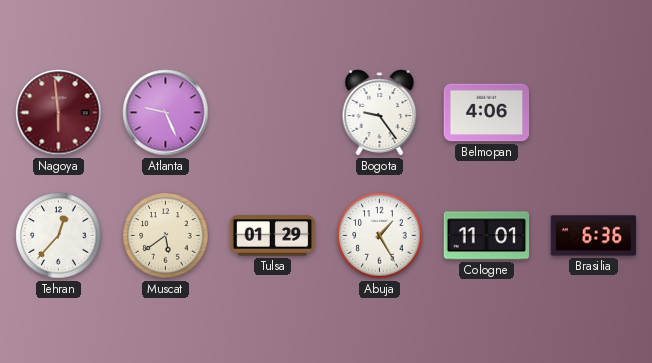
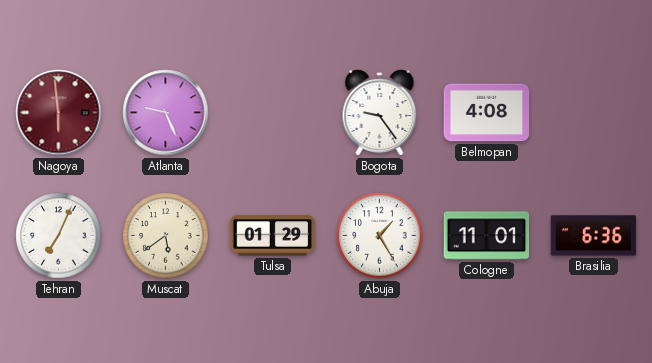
Belmopan: 4:06 -> 4:08 (487, 113)
Tehran: 12:37 -> 7:04 (59, 236)
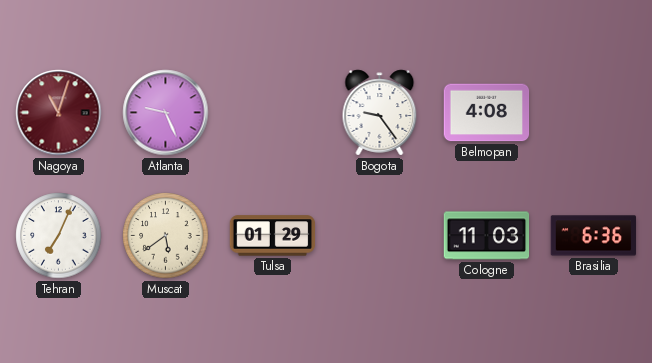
Nagoya: 5:59 -> 11:03 (59, 113)
Abuja: 1:25 -> none (380, 236)
Cologne: 11:01 -> 11:03 (487, 236)
